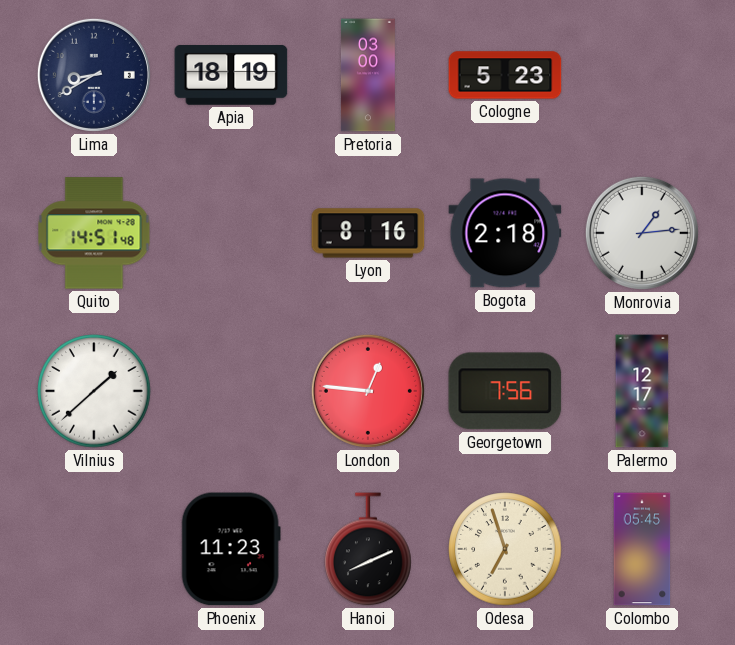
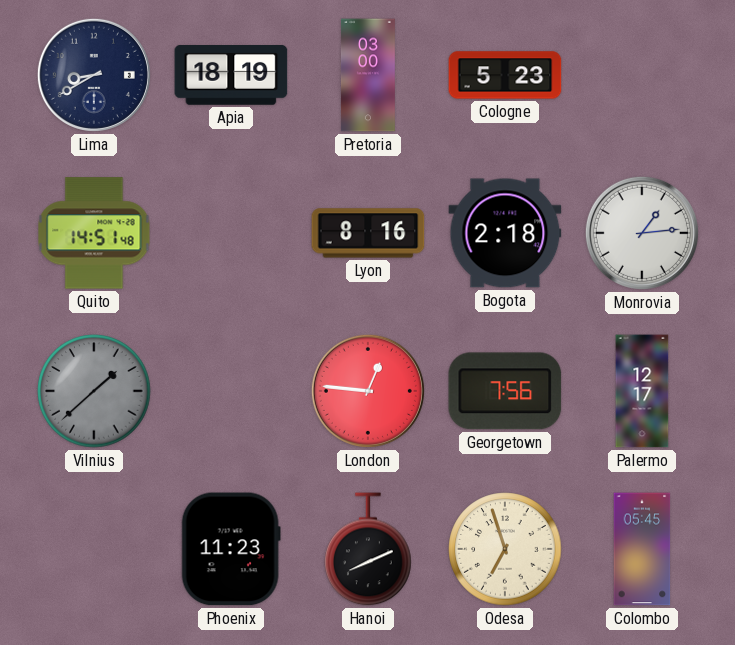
Vilnius dial: white -> grey (94, 391)
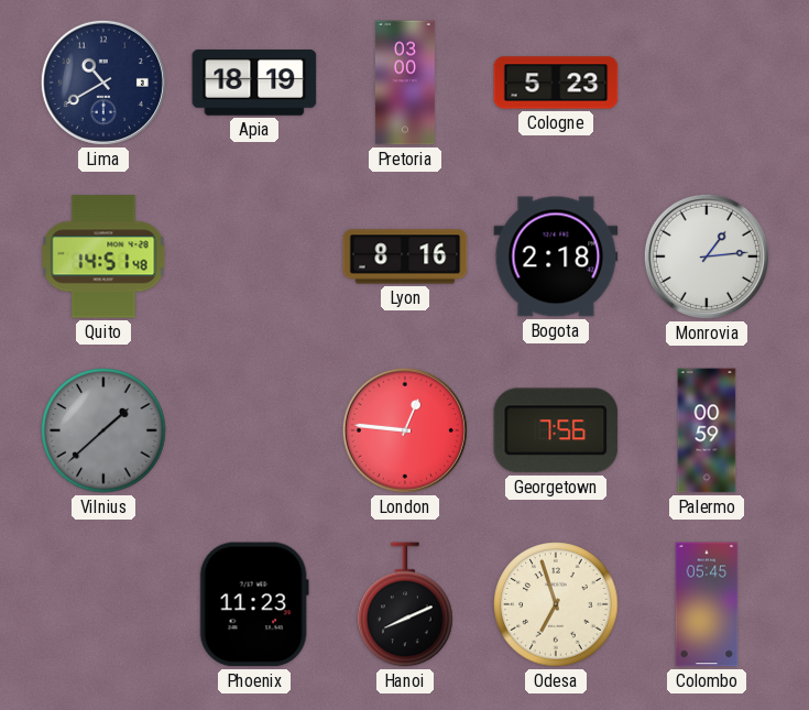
Lima: 8:40 -> 10:40 (103, 83)
Palermo: 12:17 -> 00:59 (707, 430)
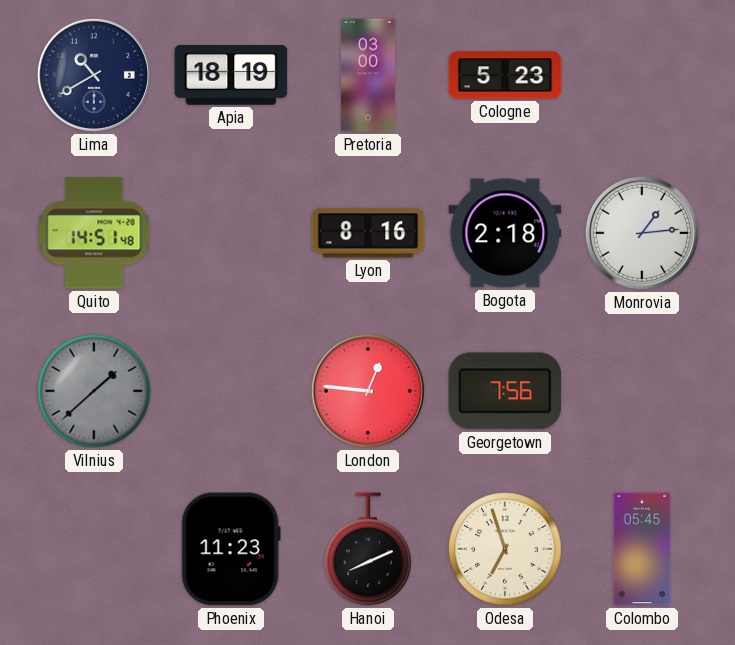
Palermo: 00:59 -> none (707, 430)
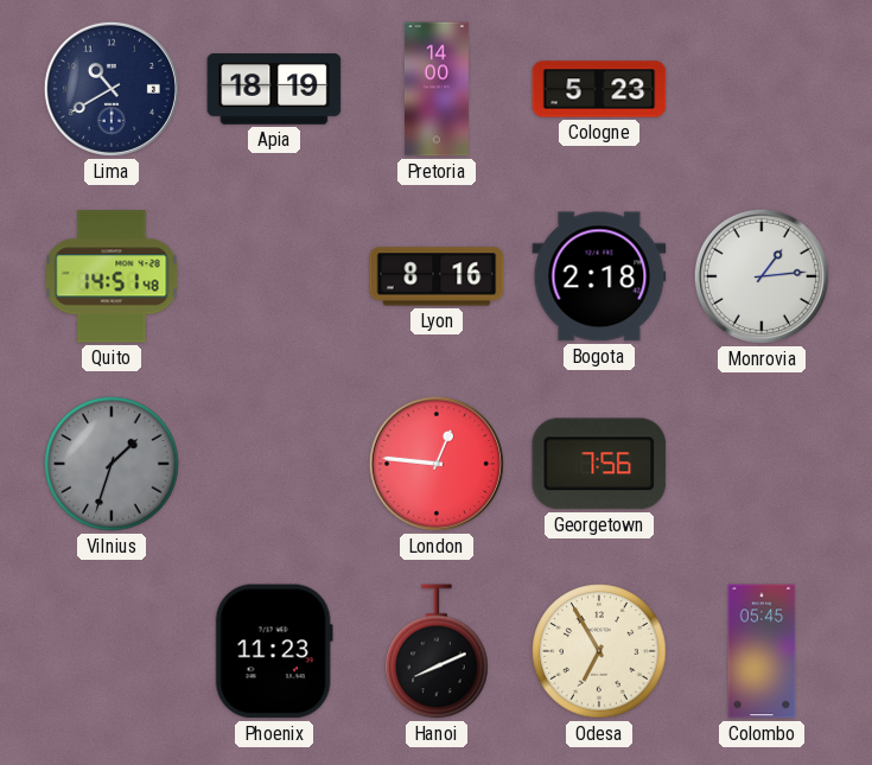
Pretoria: 03:00 -> 14:00 (437, 89)
Vilnius: 1:38 -> 1:33 (112, 464)
Odesa: 6:57 -> 6:55 (599, 651)
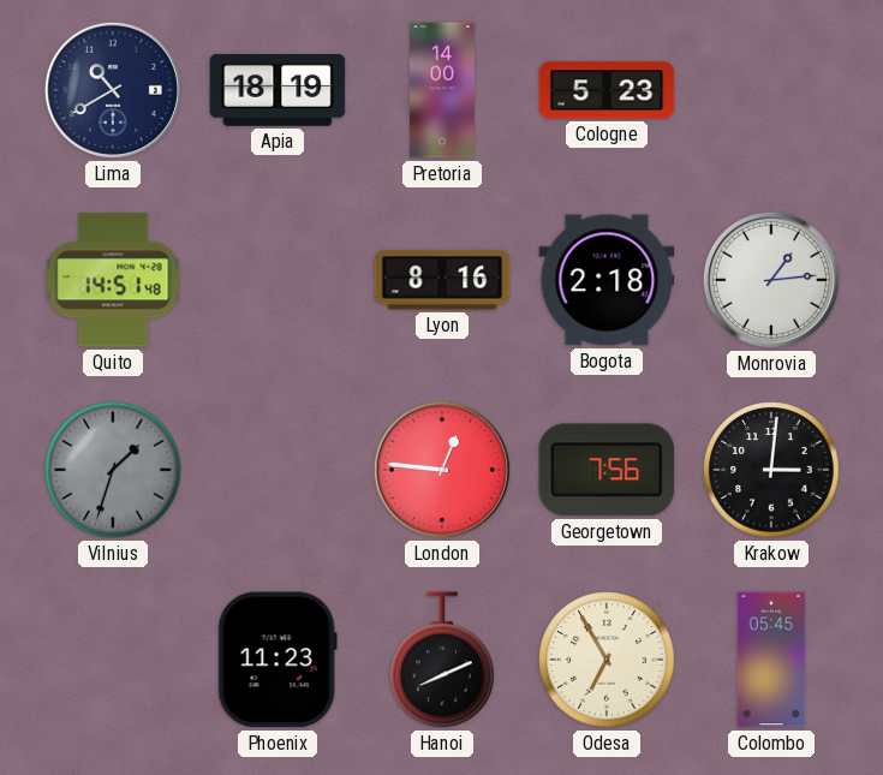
Krakow: none -> 3:01 (771, 470)
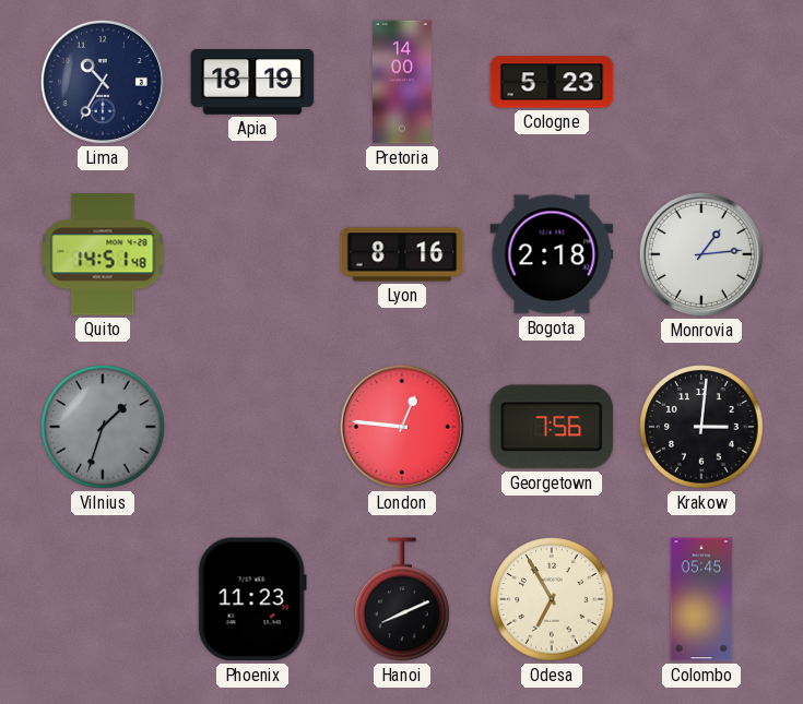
Lima: 10:40 -> 10:35 (103, 82)
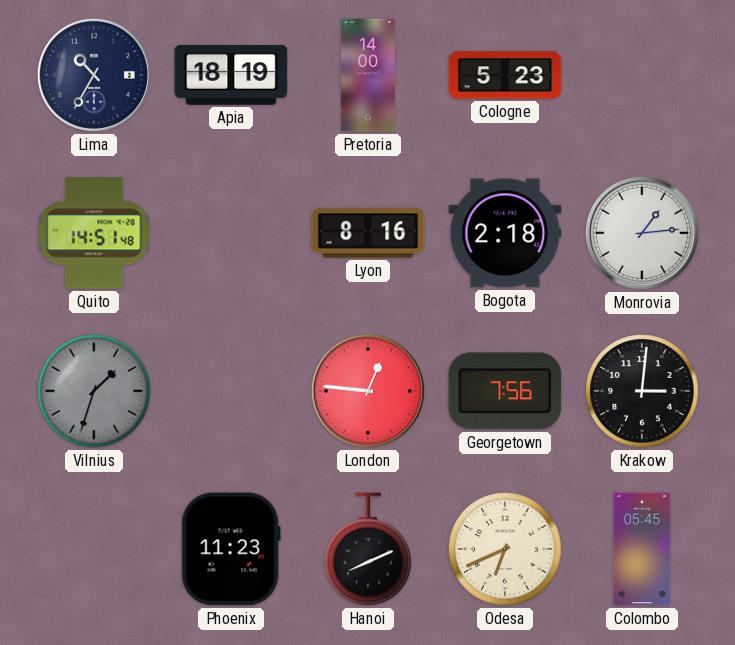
Odesa: 6:55 -> 6:41 (505, 549)
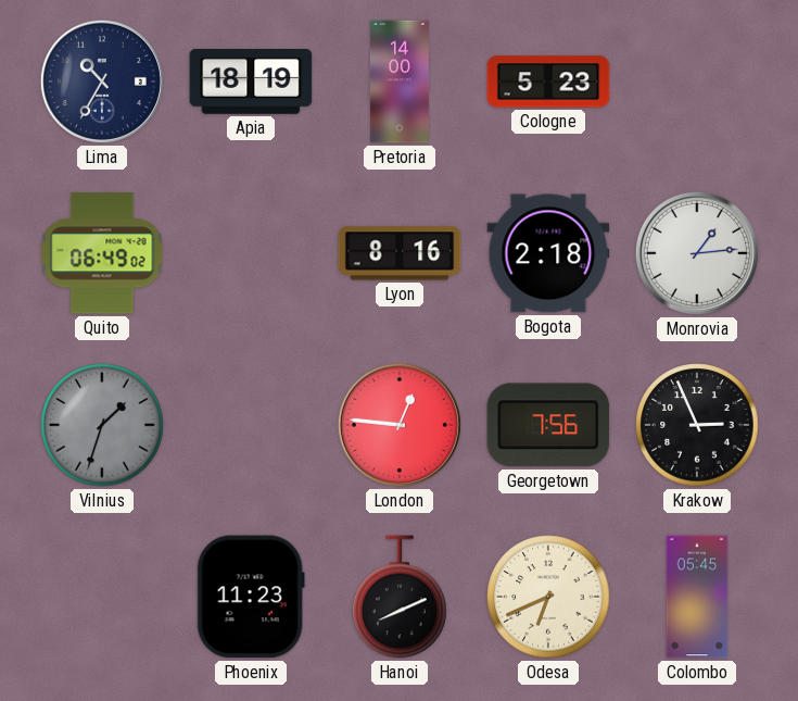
Quito: 14:51 -> 06:49 (102, 253)
Krakow: 3:01 -> 2:56 (697, 425)
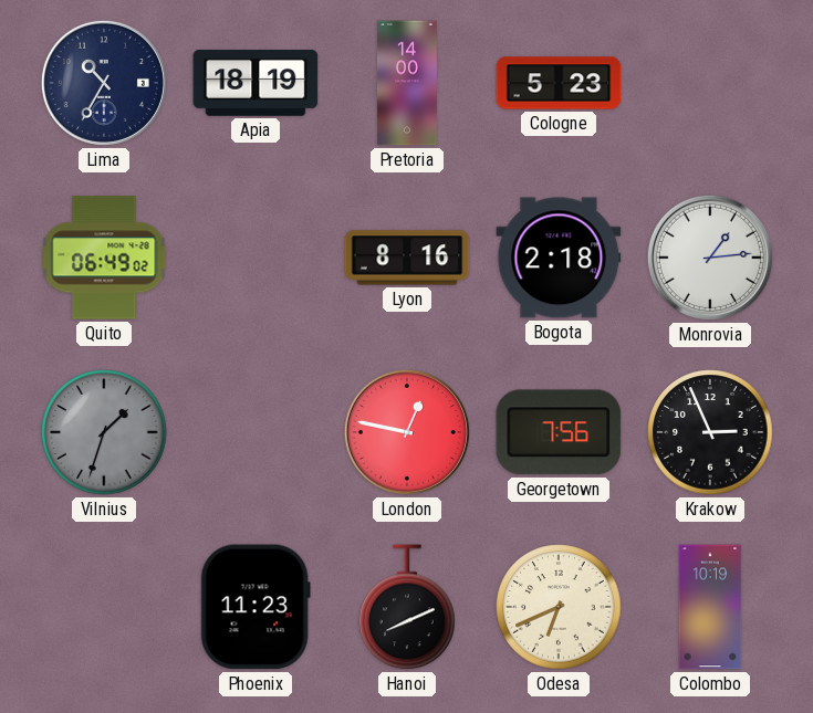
London: 12:46 -> 12:47 (407, 432)
Colombo: 05:45 -> 10:19 (710, 607)
